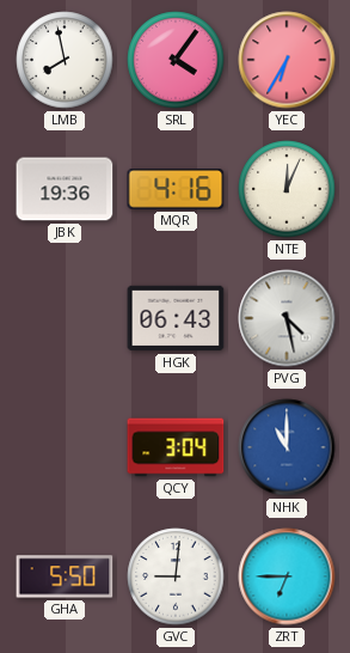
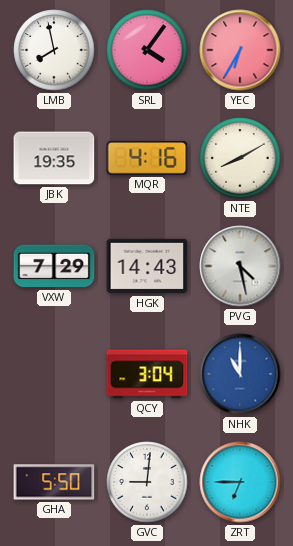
JBK: 19:36 -> 19:35 (54, 158)
NTE: 12:04 -> 8:10 (240, 158)
VXW: none -> 7:29 (54, 266)
HGK: 06:43 -> 14:43 (147, 266)
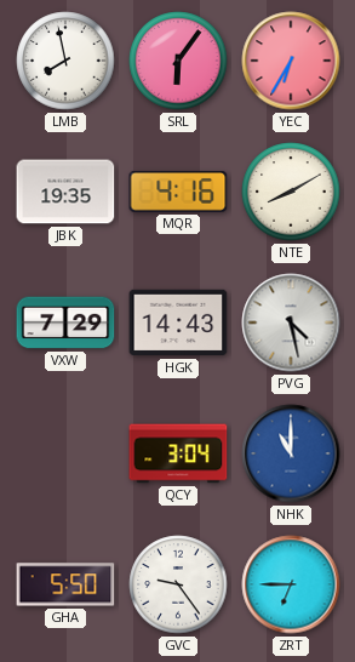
SRL: 4:06 -> 6:06 (178, 61)
GVC: 9:01 -> 9:24 (178, 584)
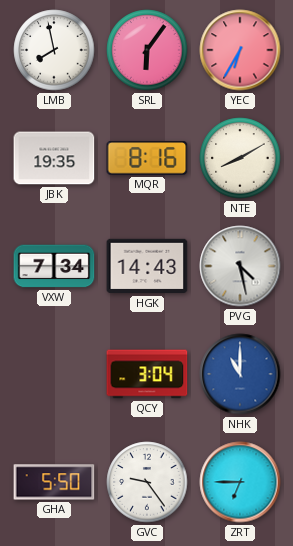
MQR: 4:16 -> 8:16 (147, 158)
VXW: 7:29 -> 7:34 (54, 266)
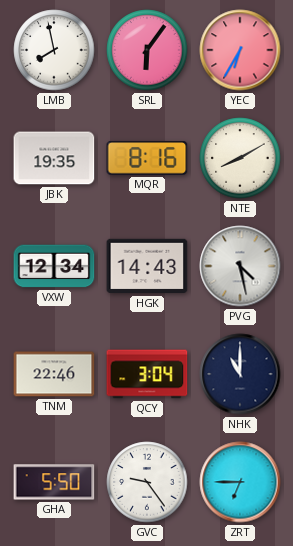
VXW: 7:34 -> 12:34 (54, 266)
TNM: none -> 22:46 (54, 374)
NHK dial: blue -> navy (240, 374)
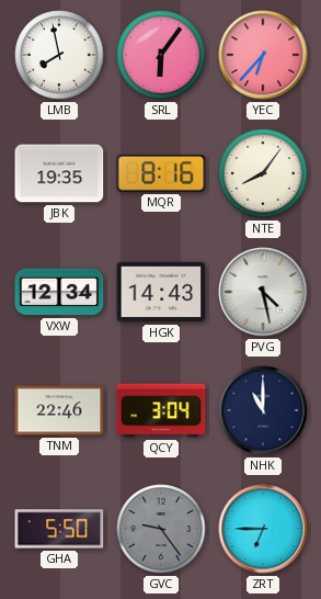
YEC: 6:35 -> 6:37 (263, 55)
NTE: 8:10 -> 8:06 (263, 173)
GVC dial: white -> grey (161, 529)
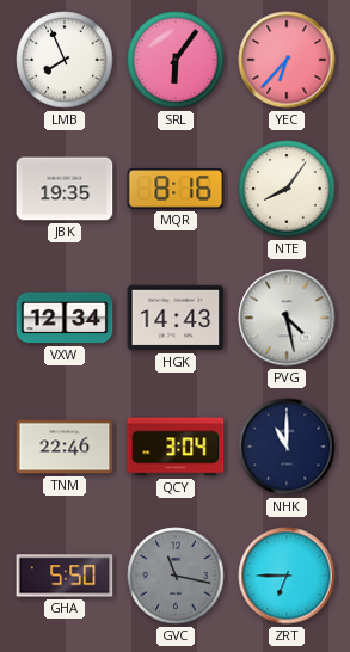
LMB: 7:58 -> 7:56 (65, 60)
GVC: 9:24 -> 11:17 (176, 576)
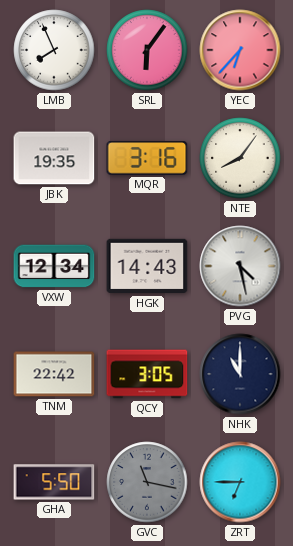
MQR: 8:16 -> 3:16 (147, 158)
TNM: 22:46 -> 22:42 (54, 374)
QCY: 3:04 -> 3:05 (147, 374)
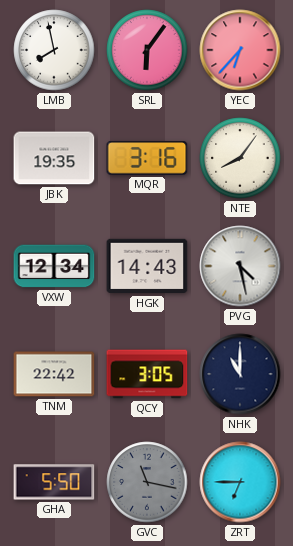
LMB: 7:56 -> 7:58 (54, 50)
